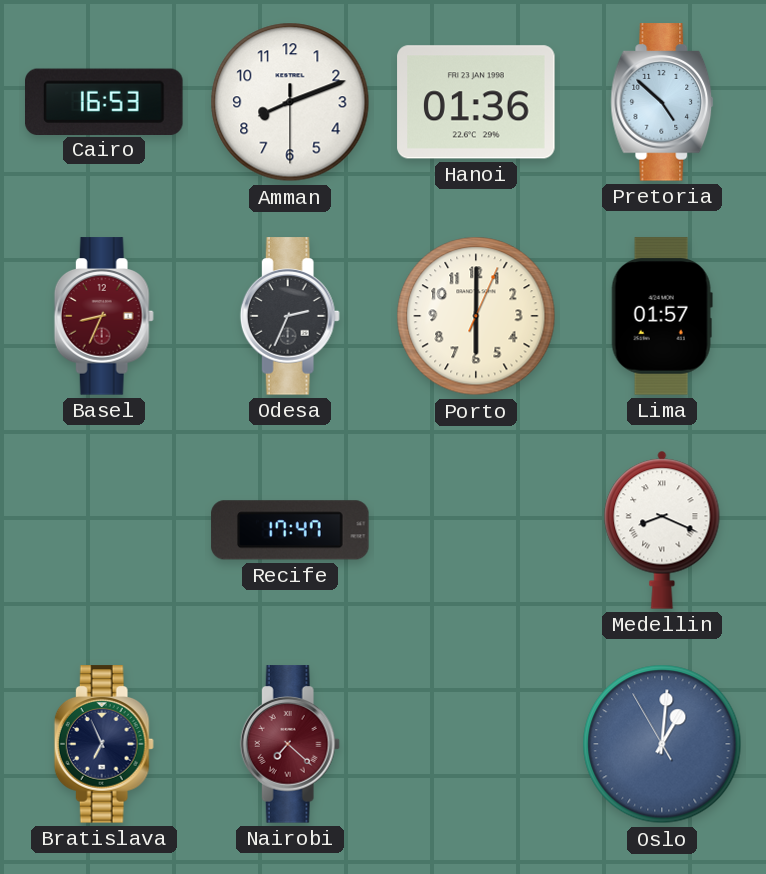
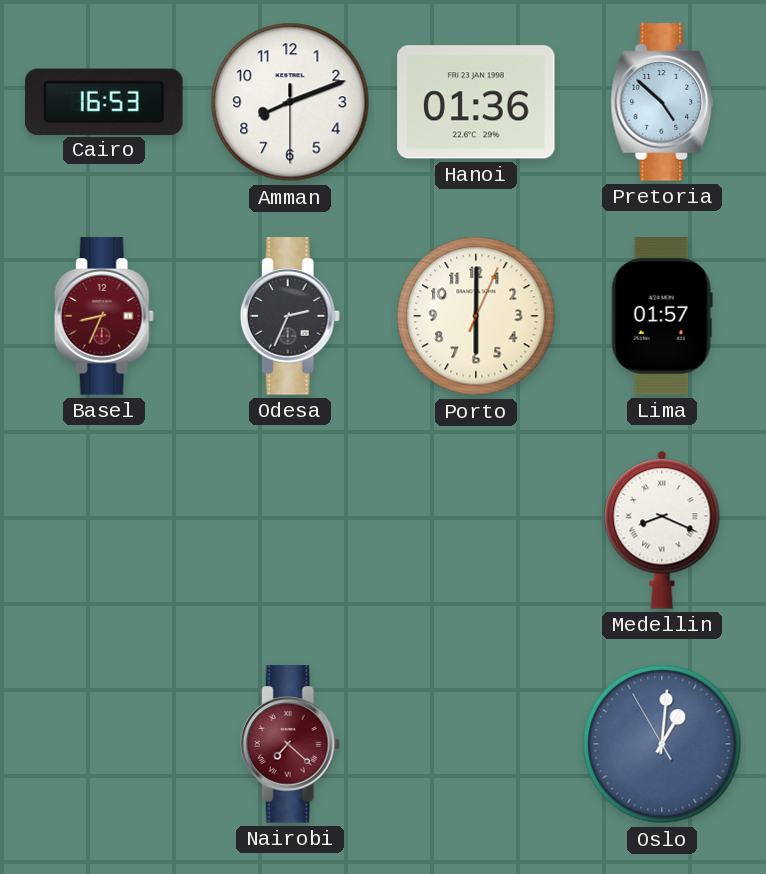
Recife: 17:47 -> none (290, 530)
Bratislava: 6:56 -> none (104, 744)
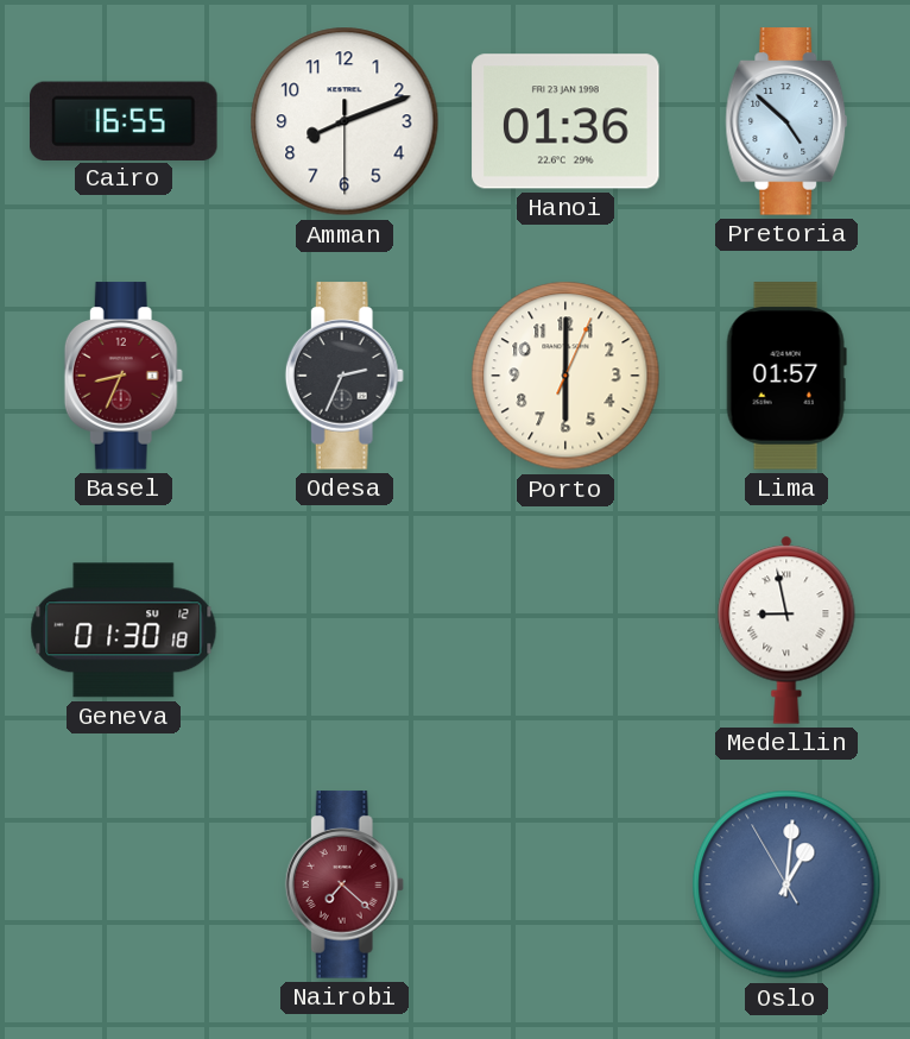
Cairo: 16:53 -> 16:55 (125, 120)
Geneva: none -> 01:30 (124, 630)
Medellin: 8:19 -> 8:58 (786, 630)
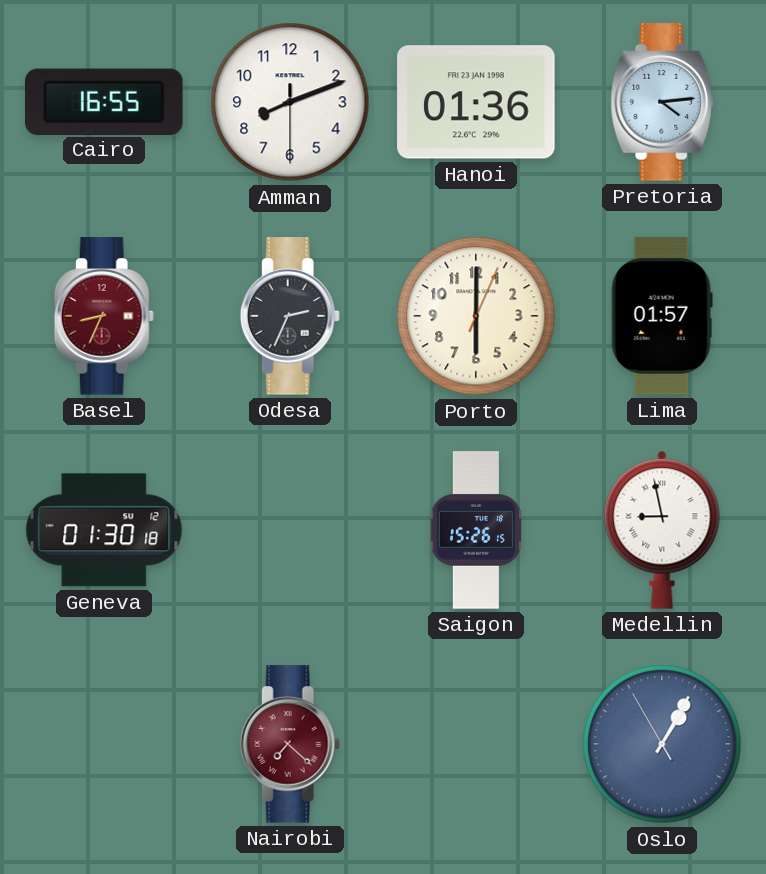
Pretoria: 4:52 -> 4:14 (662, 102)
Saigon: none -> 15:26 (476, 530)
Oslo: 1:00 -> 1:04 (662, 744)
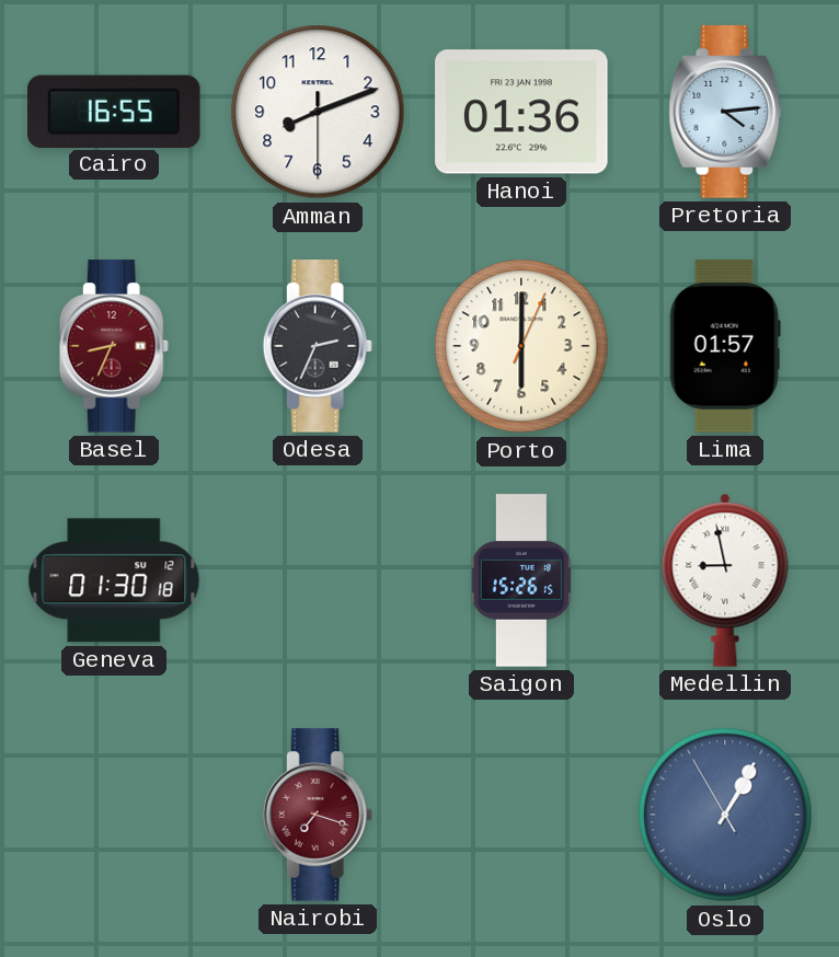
Nairobi: 7:22 -> 7:18 (318, 815)
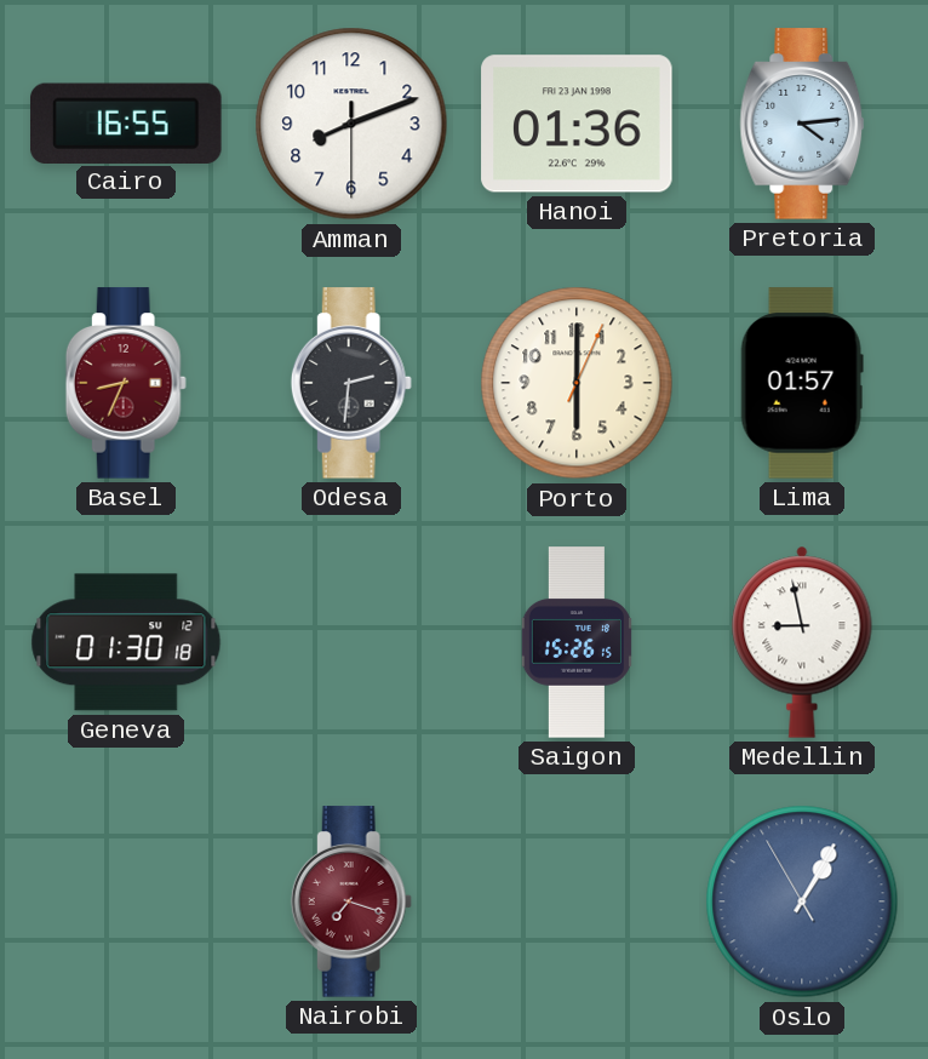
Odesa: 2:34 -> 2:31 (351, 383)
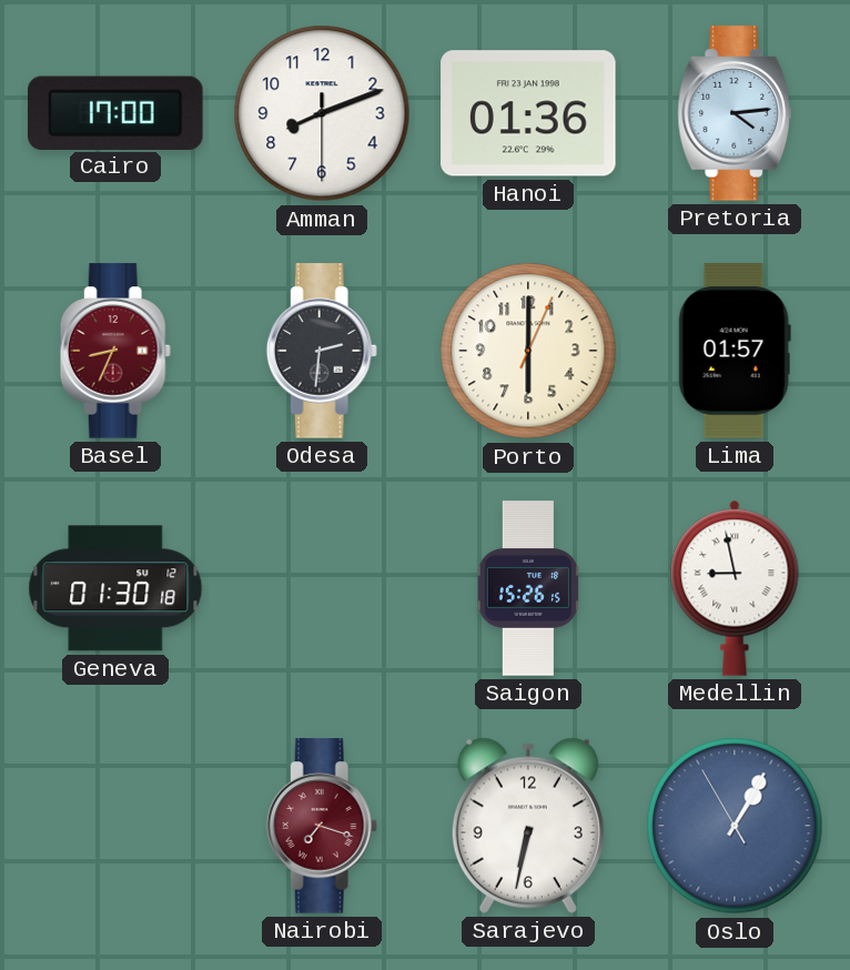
Cairo: 16:55 -> 17:00 (117, 112)
Sarajevo: none -> 6:32 (528, 826)
